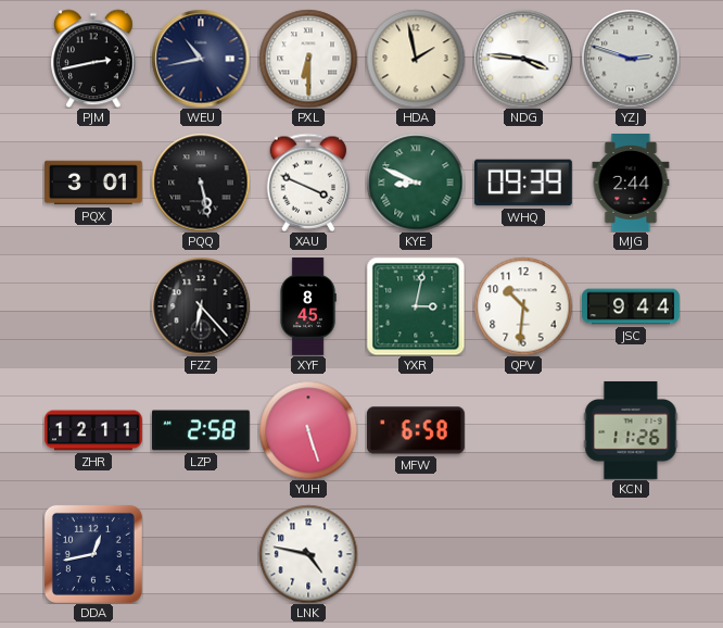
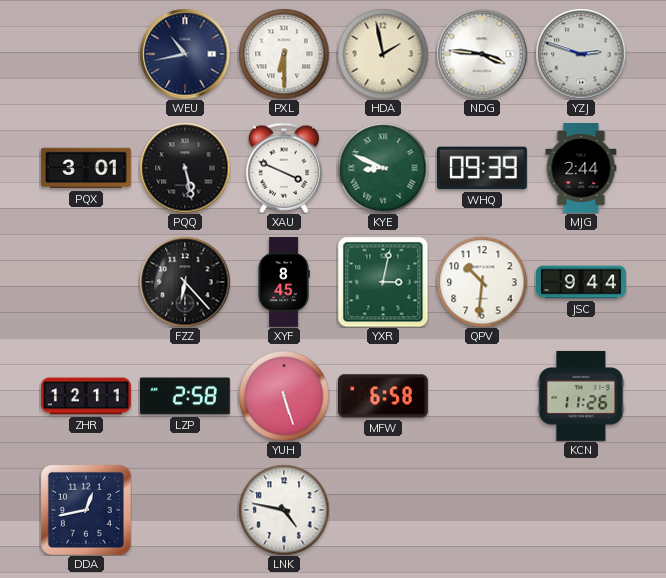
PJM: 2:43 -> none (94, 59)
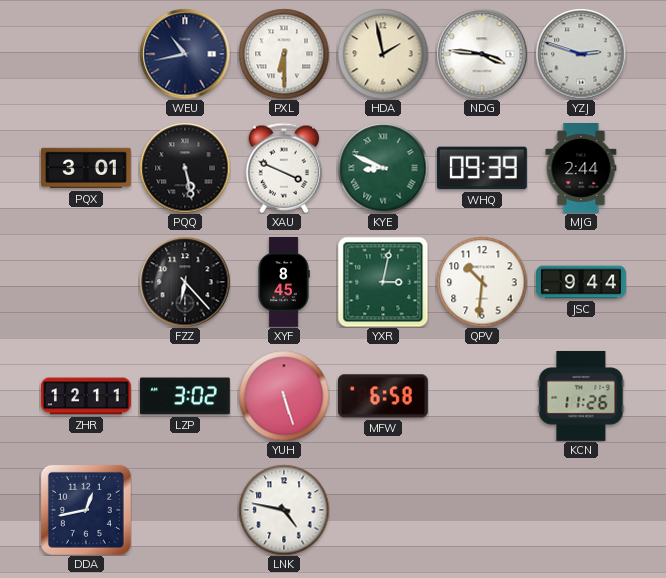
LZP: 2:58 -> 3:02 (185, 396)
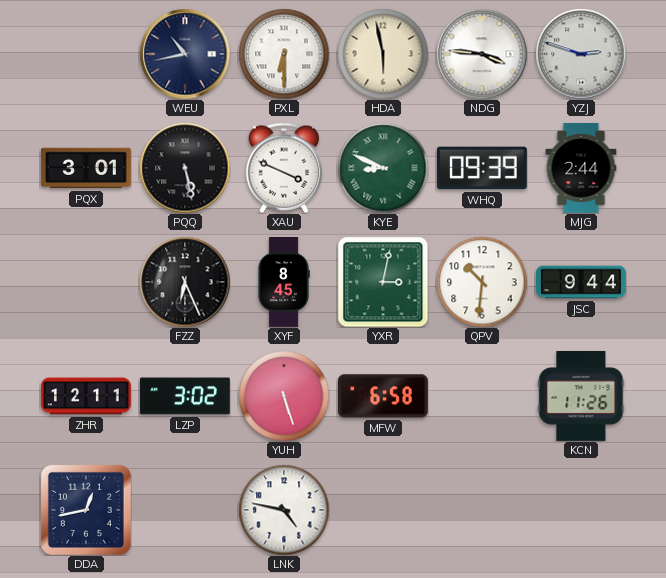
HDA: 1:58 -> 5:58 (383, 54)
FZZ: 6:23 -> 6:26 (185, 282)
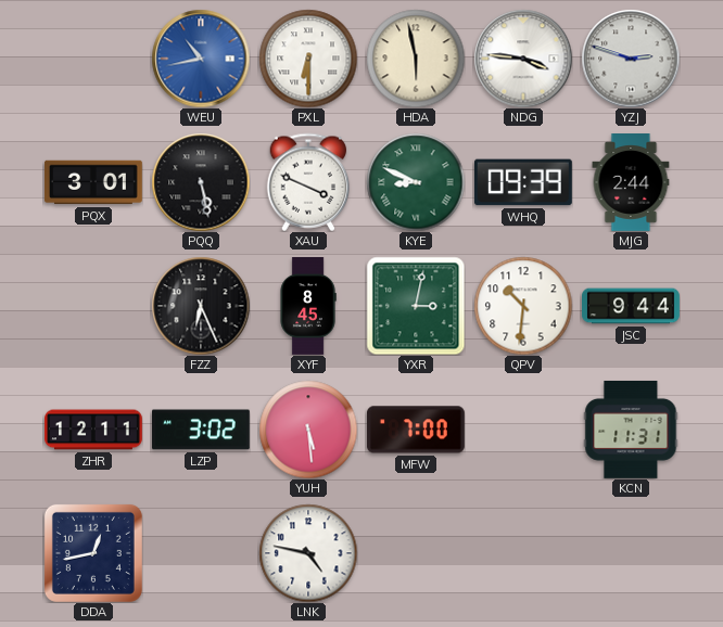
WEU dial: navy -> blue (201, 59)
YUH: 5:27 -> 5:29 (308, 430)
MFW: 6:58 -> 7:00 (416, 430)
KCN: 11:26 -> 11:31 (631, 430)
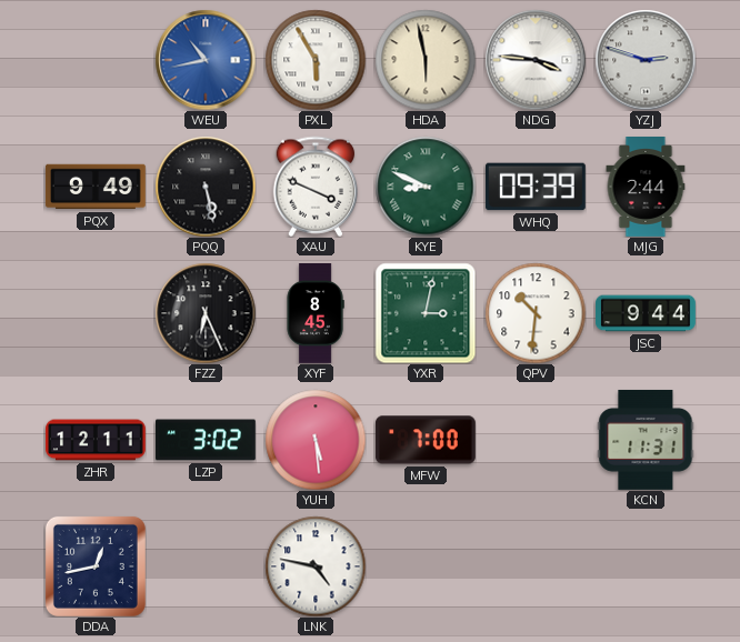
PXL: 6:30 -> 5:55 (316, 60)
PQX: 3:01 -> 9:49 (96, 187)
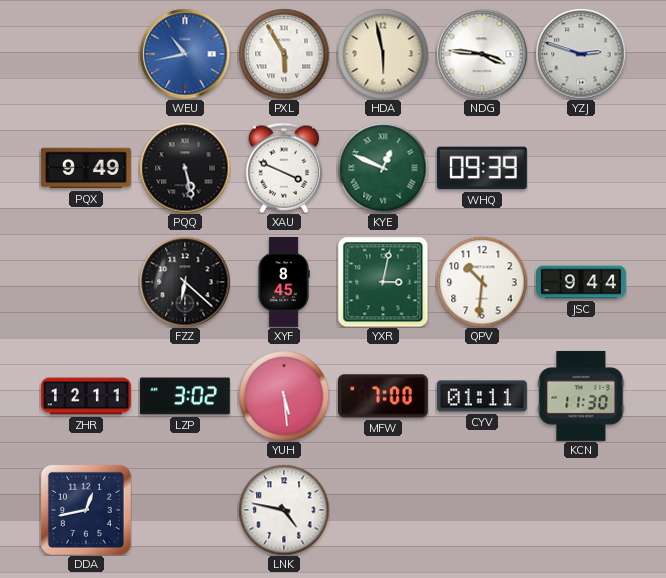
KYE: 8:49 -> 12:49 (383, 168)
MJG: 2:44 -> none (646, 188)
FZZ: 6:26 -> 6:22 (185, 282)
CYV: none -> 01:11 (482, 396)
KCN: 11:31 -> 11:30 (581, 396)
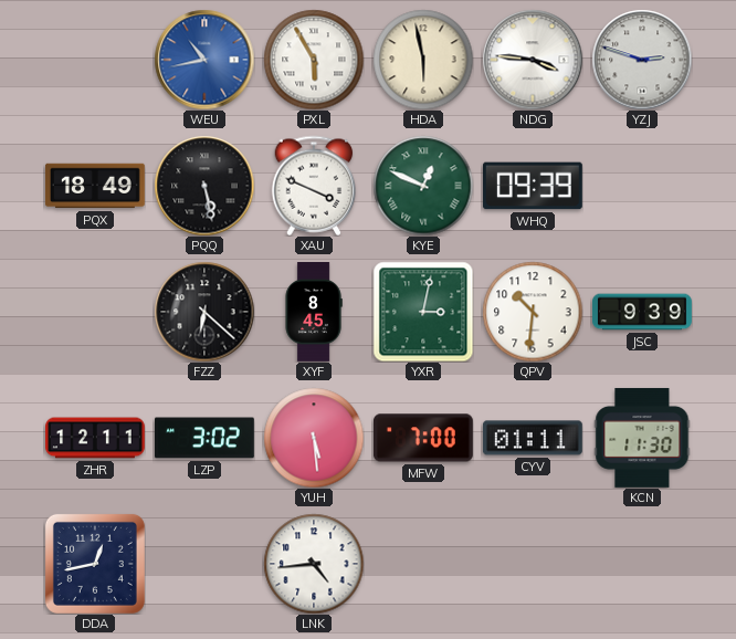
PQX: 9:49 -> 18:49 (95, 186)
JSC: 9:44 -> 9:39 (643, 312)
LNK: 4:47 -> 4:44 (314, 564)
